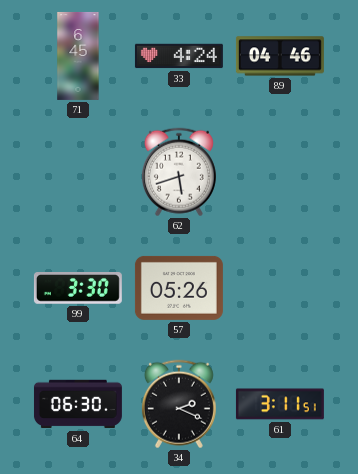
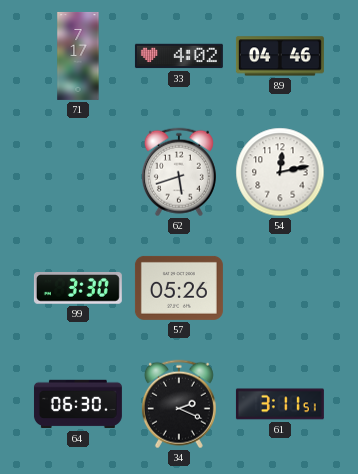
71: 6:45 -> 7:17 (78, 56)
33: 4:24 -> 4:02 (179, 56)
54: none -> 12:13 (280, 172)
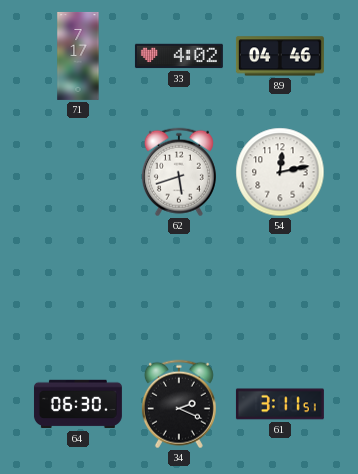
99: 3:30 -> none (78, 289)
57: 05:26 -> none (179, 288)
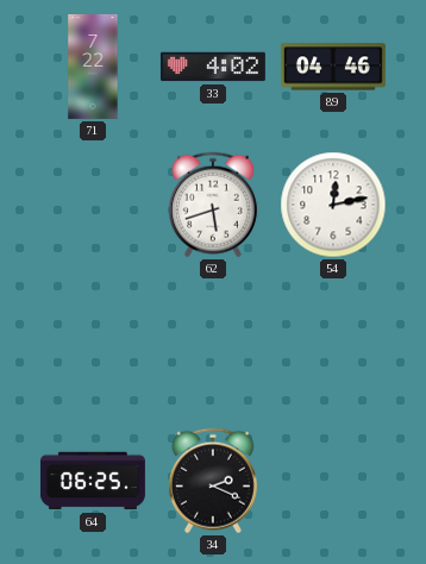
71: 7:17 -> 7:22 (93, 67)
64: 06:30 -> 06:25 (93, 481)
61: 3:11 -> none (280, 404)
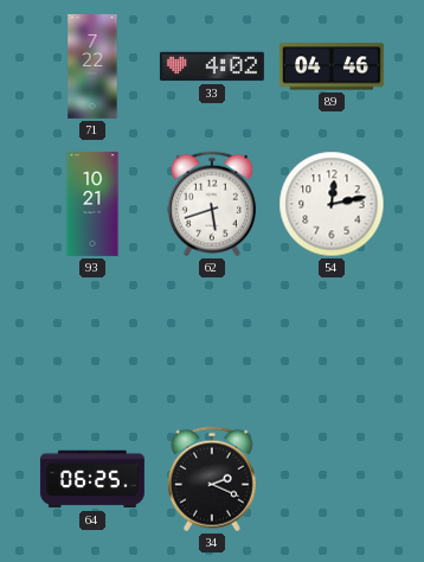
93: none -> 10:21 (92, 204)
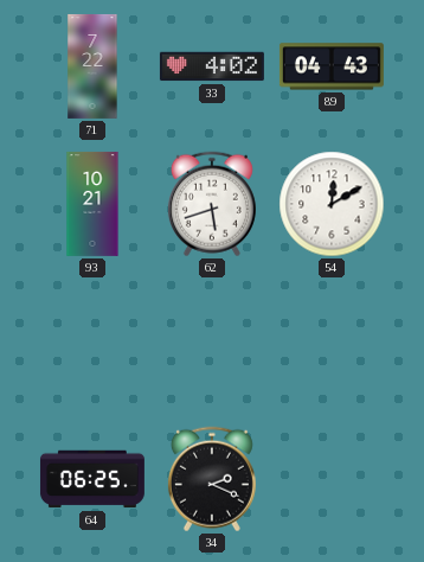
89: 04:46 -> 04:43 (332, 66)
54: 12:13 -> 12:10 (332, 204)
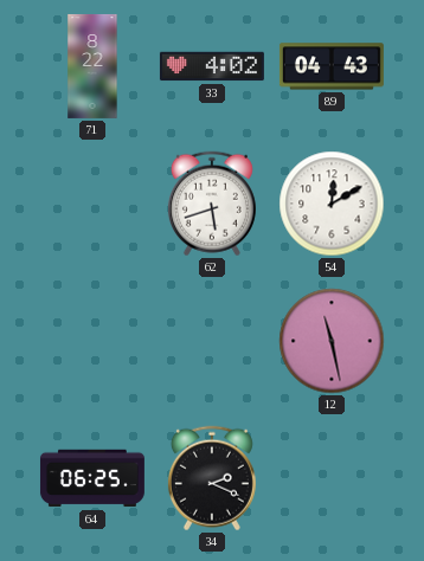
71: 7:22 -> 8:22 (92, 66)
93: 10:21 -> none (92, 204)
12: none -> 11:28 (332, 341)
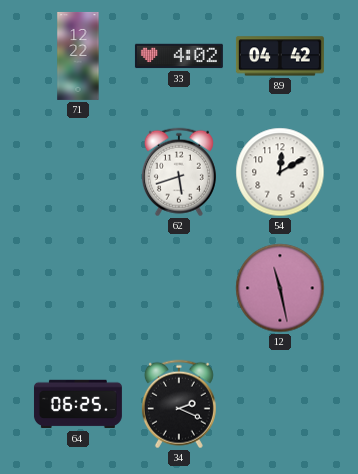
71: 8:22 -> 12:22 (78, 56)
89: 04:43 -> 04:42 (280, 56)
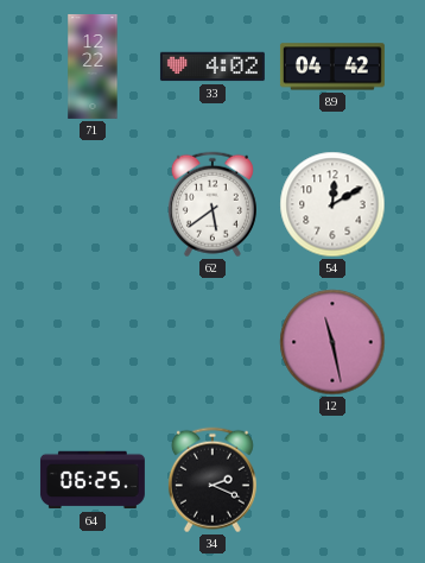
62: 5:42 -> 5:39 (213, 204)
